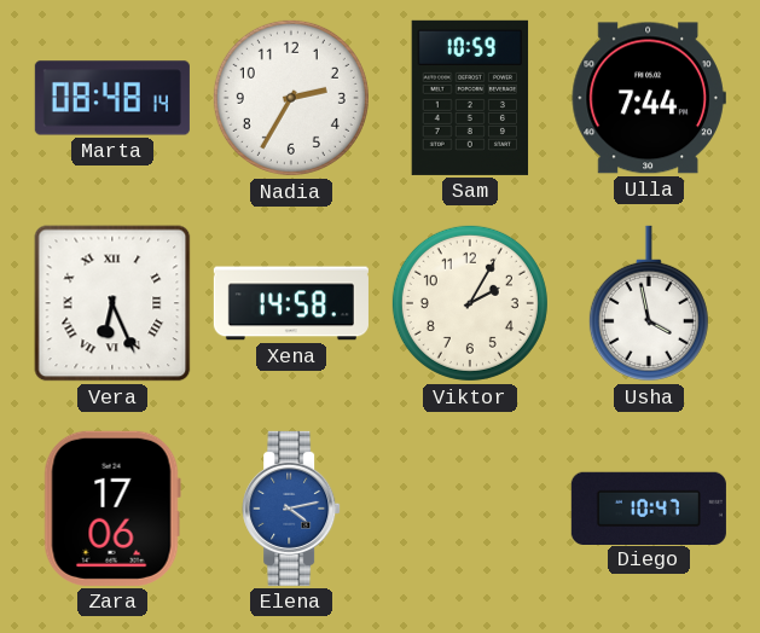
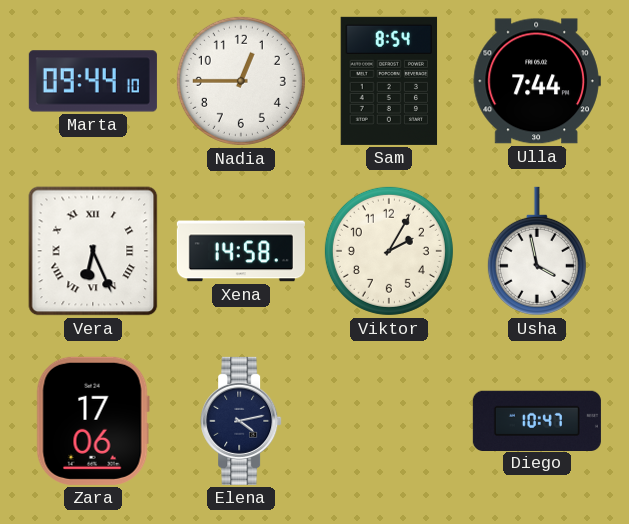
Marta: 08:48 -> 09:44 (93, 81)
Nadia: 2:35 -> 12:45 (241, 81)
Sam: 10:59 -> 8:54 (389, 81)
Elena dial: blue -> navy (241, 421)
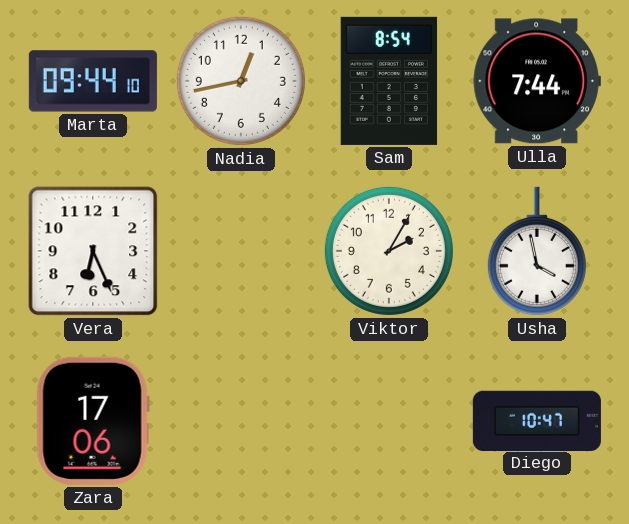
Nadia: 12:45 -> 12:43 (241, 81)
Vera numerals: Roman -> Arabic (93, 251)
Xena: 14:58 -> none (241, 251)
Elena: 4:13 -> none (241, 421)
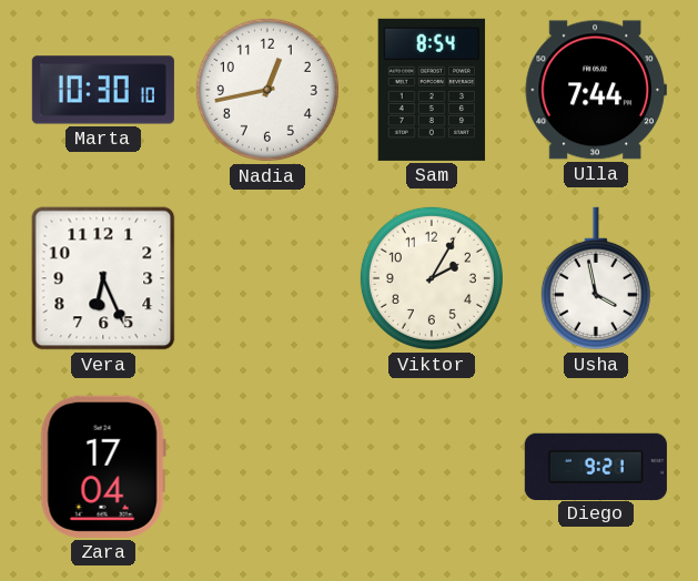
Marta: 09:44 -> 10:30 (103, 90)
Zara: 17:06 -> 17:04 (103, 467)
Diego: 10:47 -> 9:21 (596, 466)
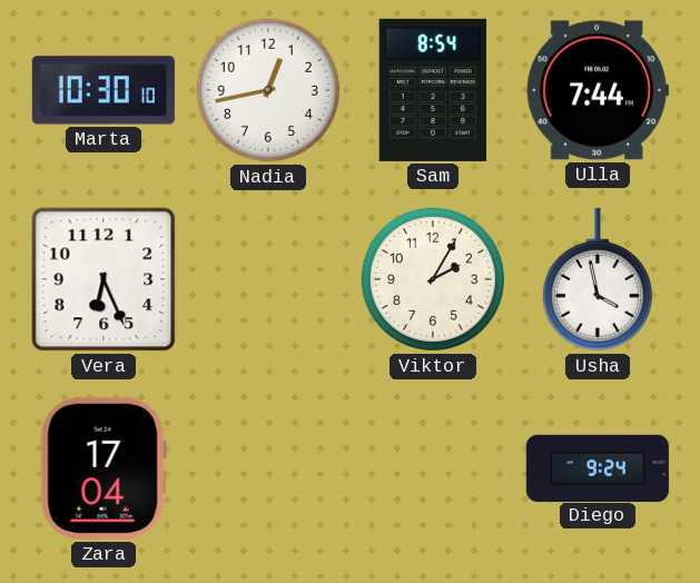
Diego: 9:21 -> 9:24 (598, 467)
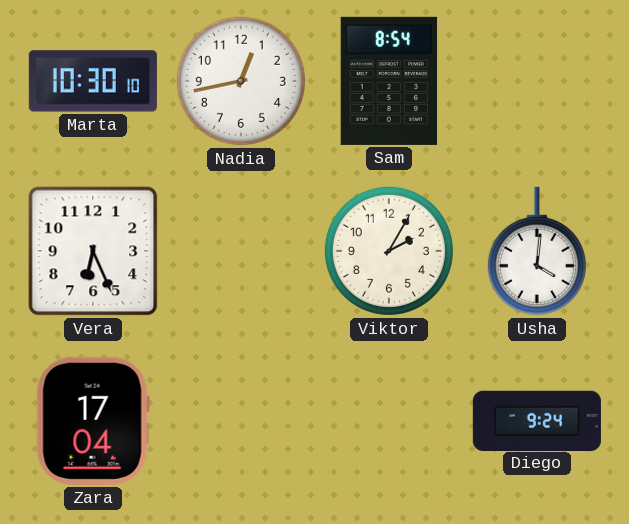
Ulla: 7:44 -> none (598, 90)
Usha: 3:58 -> 4:01 (537, 251)
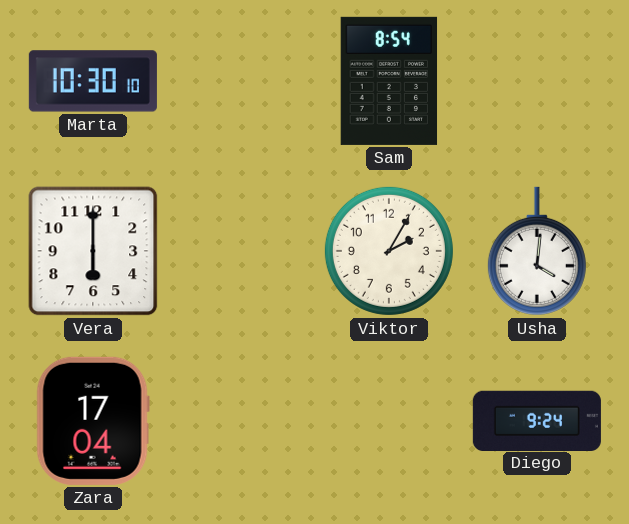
Nadia: 12:43 -> none (241, 81)
Vera: 6:26 -> 6:00 (93, 251)
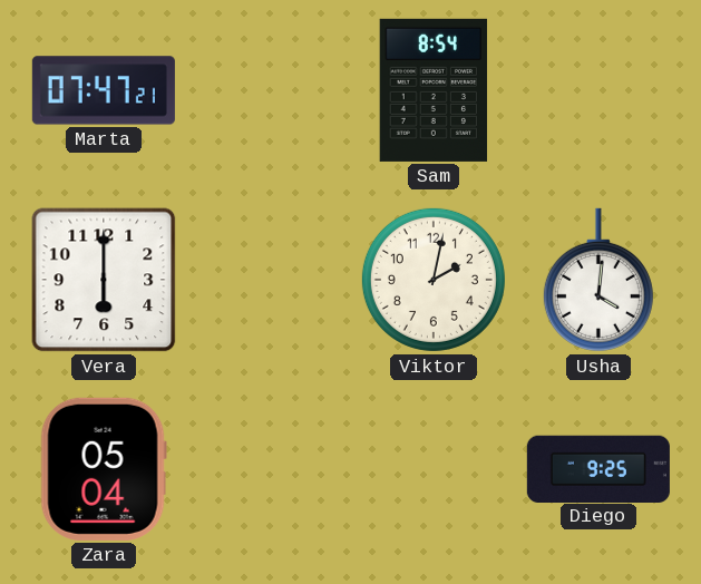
Marta: 10:30 -> 07:47 (104, 90)
Viktor: 2:05 -> 2:02 (434, 280)
Zara: 17:04 -> 05:04 (104, 469)
Diego: 9:24 -> 9:25 (598, 468)
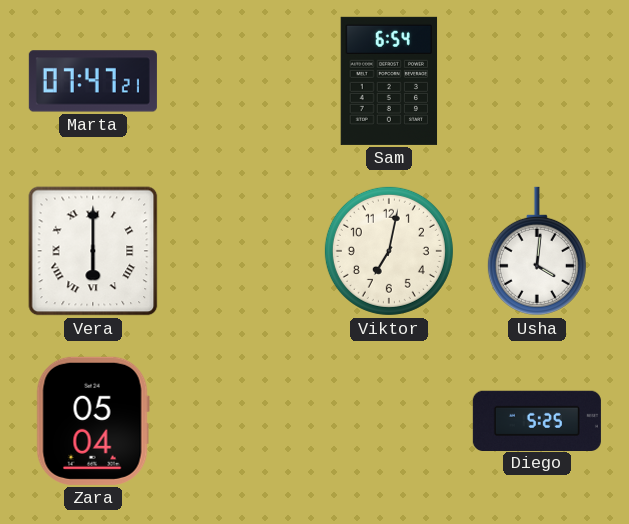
Sam: 8:54 -> 6:54 (389, 81)
Vera numerals: Arabic -> Roman (93, 251)
Viktor: 2:02 -> 7:02 (389, 251)
Diego: 9:25 -> 5:25 (537, 420)
